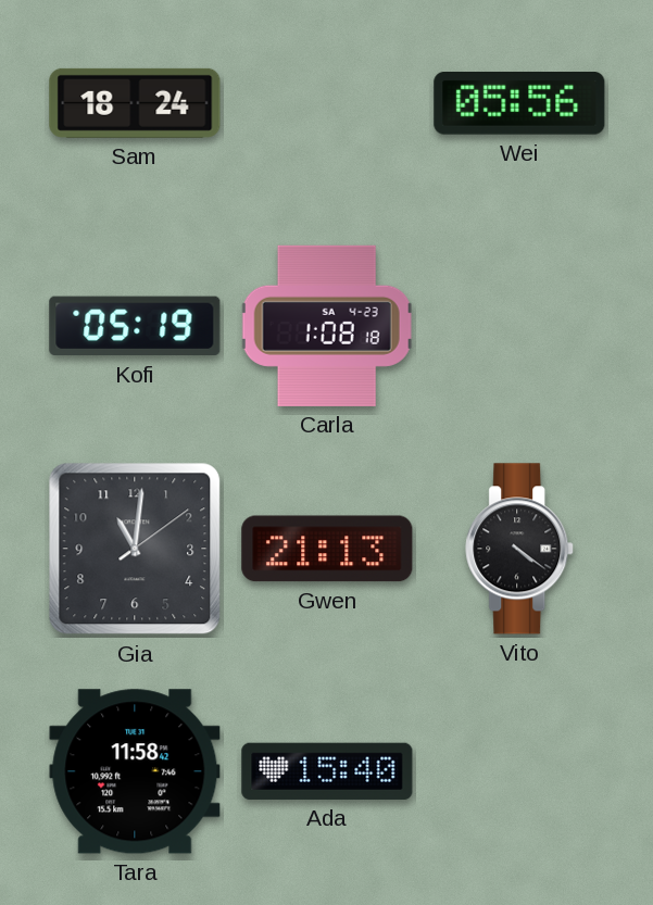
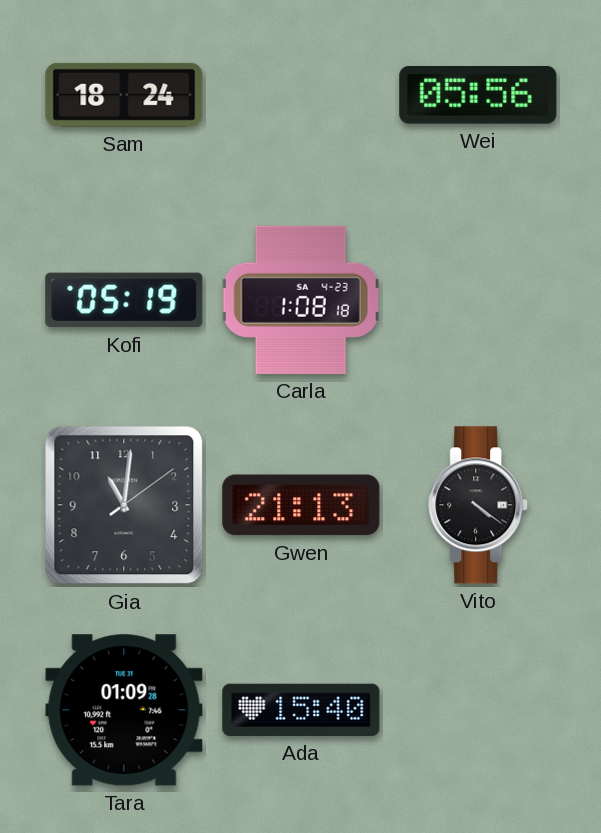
Tara: 11:58 -> 01:09 (124, 710)
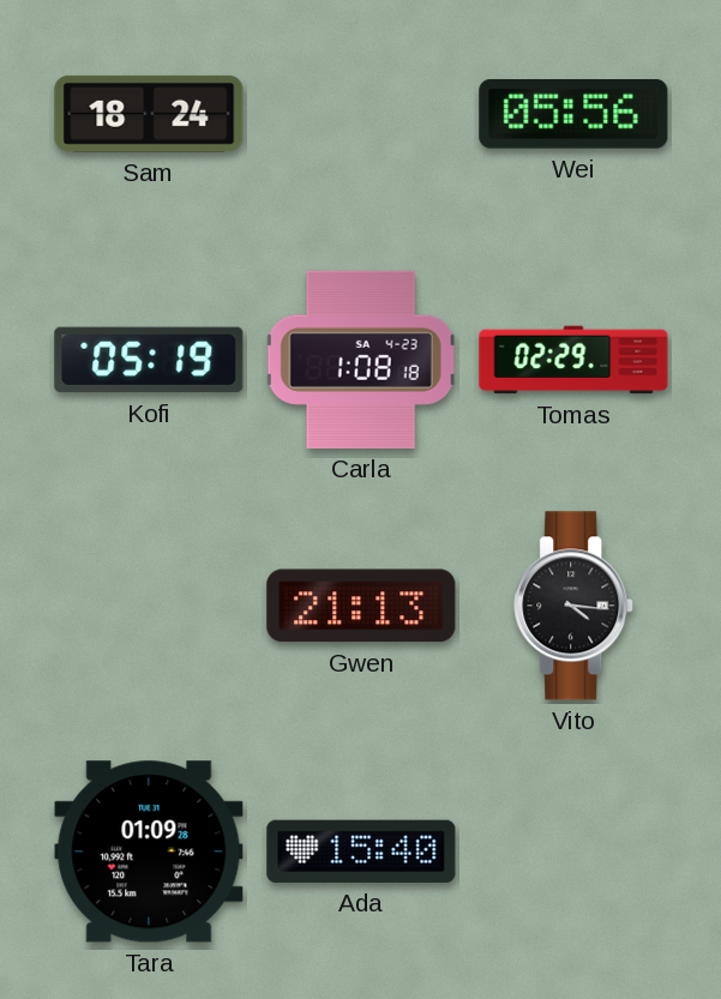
Tomas: none -> 02:29 (573, 360)
Gia: 11:01 -> none (124, 505)
Vito: 4:21 -> 4:16 (575, 606)
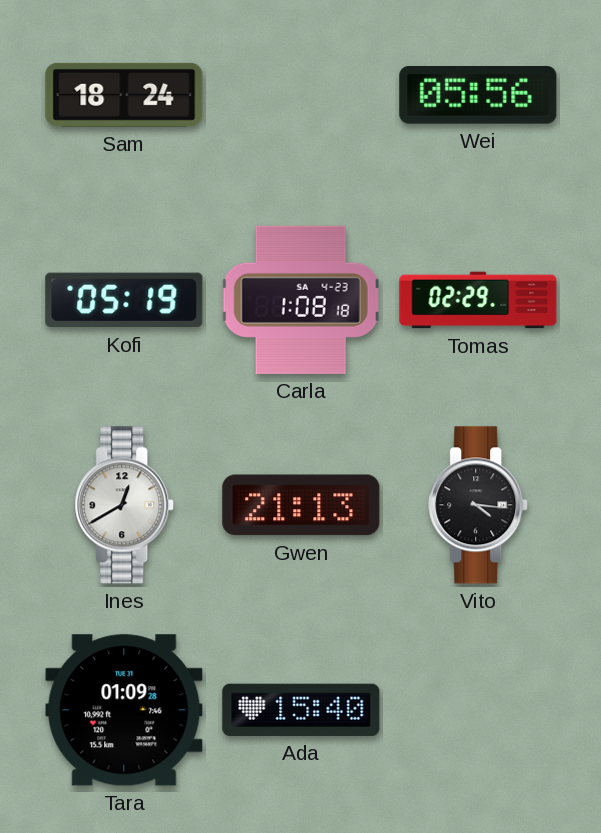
Ines: none -> 12:40 (125, 505)
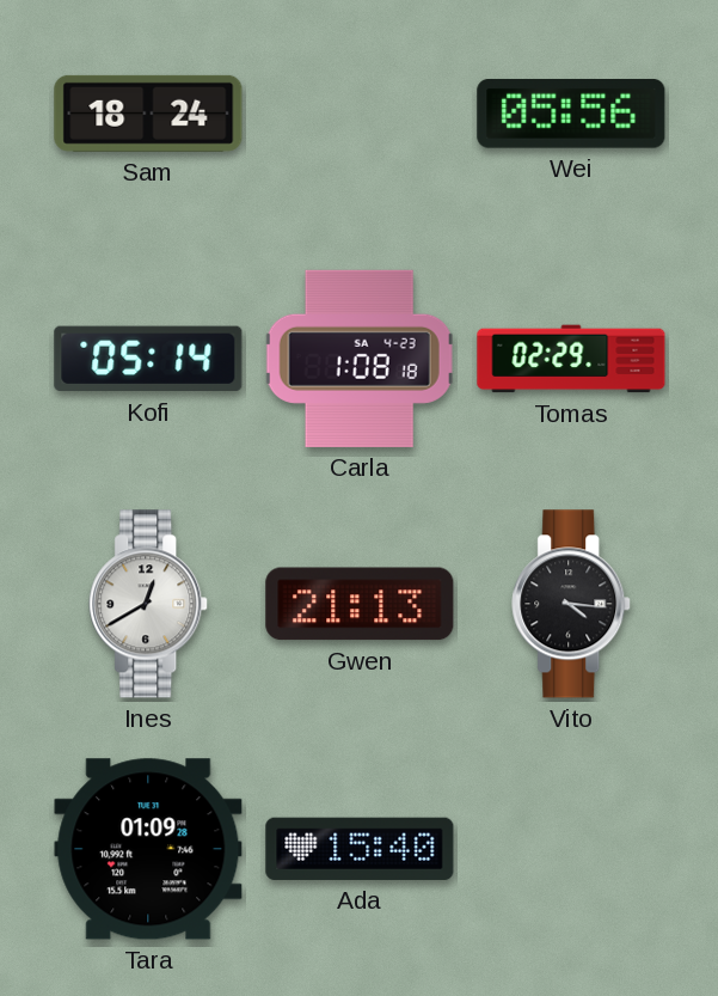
Kofi: 05:19 -> 05:14 (148, 359)
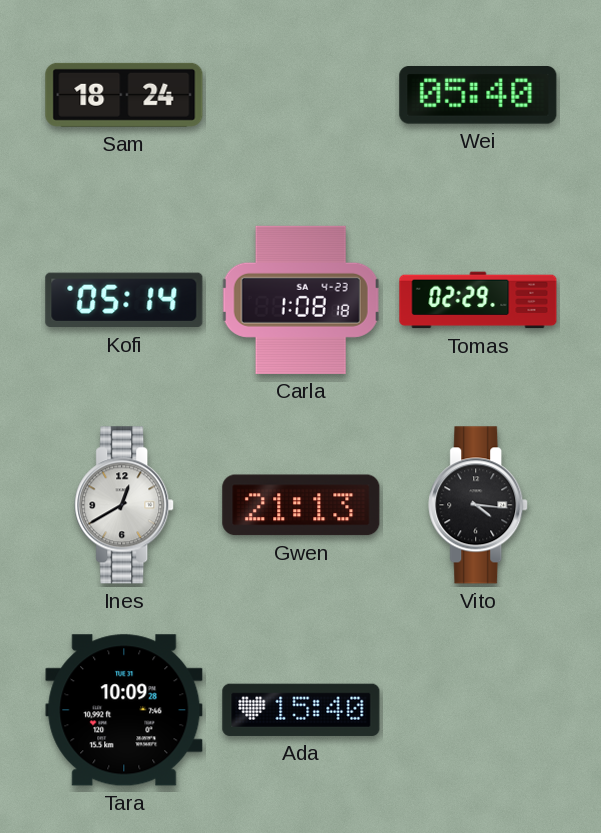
Wei: 05:56 -> 05:40 (478, 96)
Tara: 01:09 -> 10:09 (124, 710)
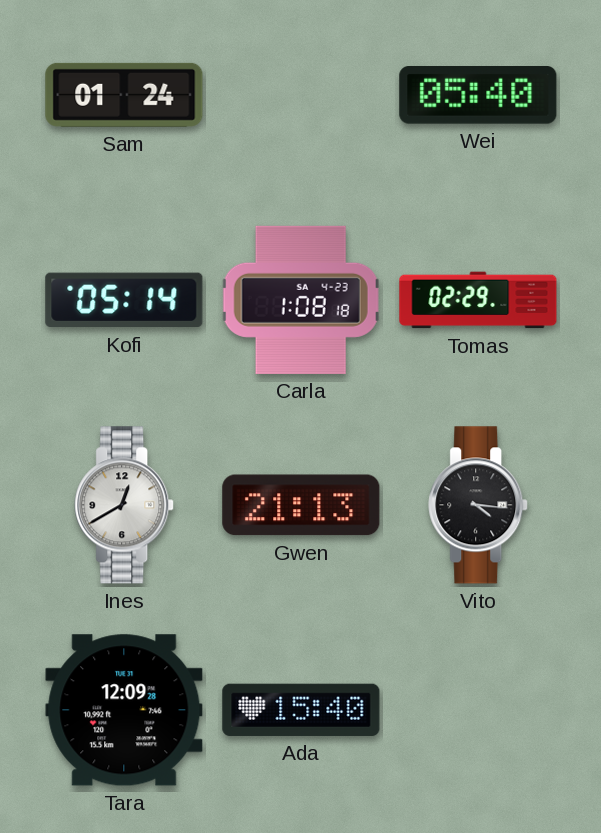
Sam: 18:24 -> 01:24 (124, 95)
Tara: 10:09 -> 12:09 (124, 710)
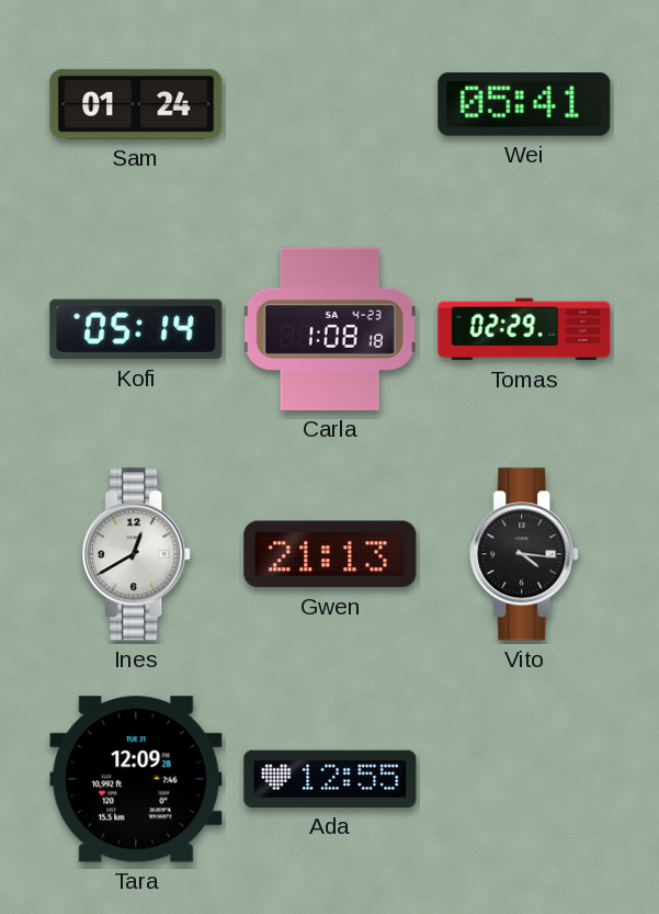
Wei: 05:40 -> 05:41 (524, 105)
Ada: 15:40 -> 12:55 (330, 779)
